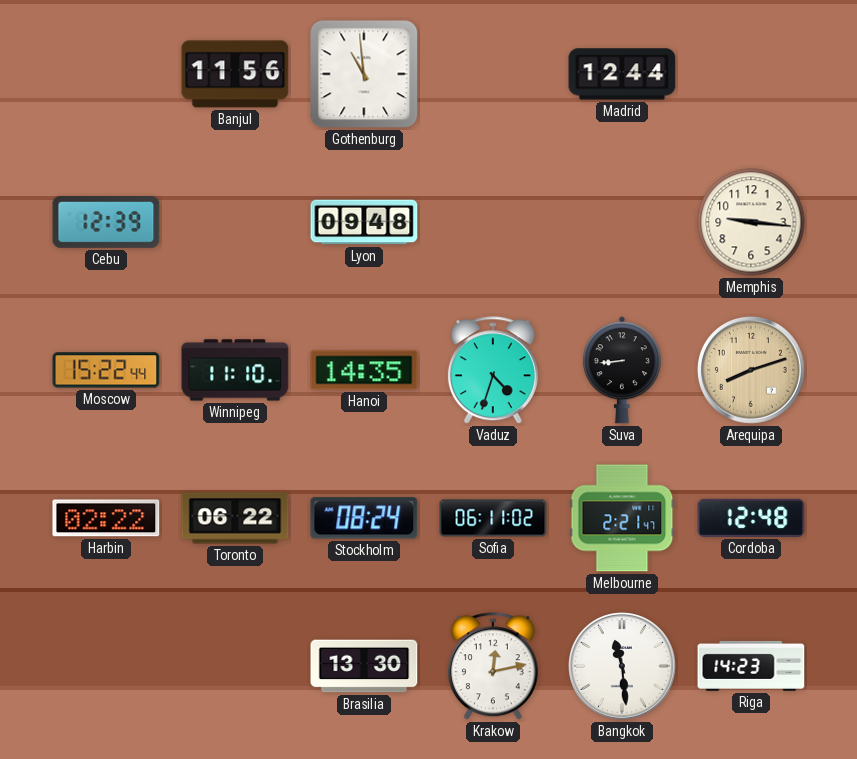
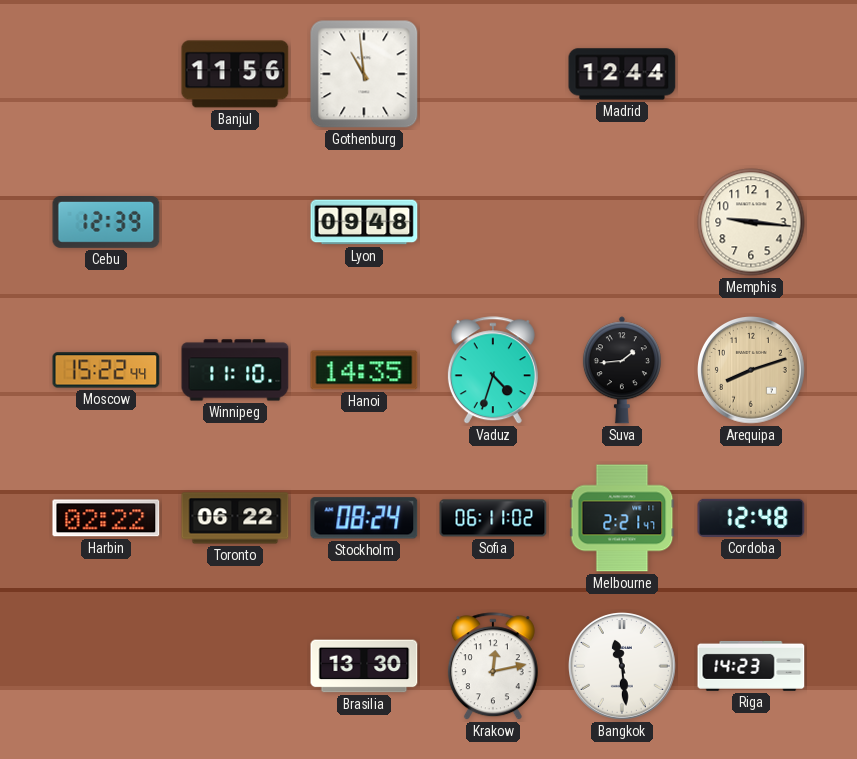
Suva: 8:44 -> 1:44 (622, 370)
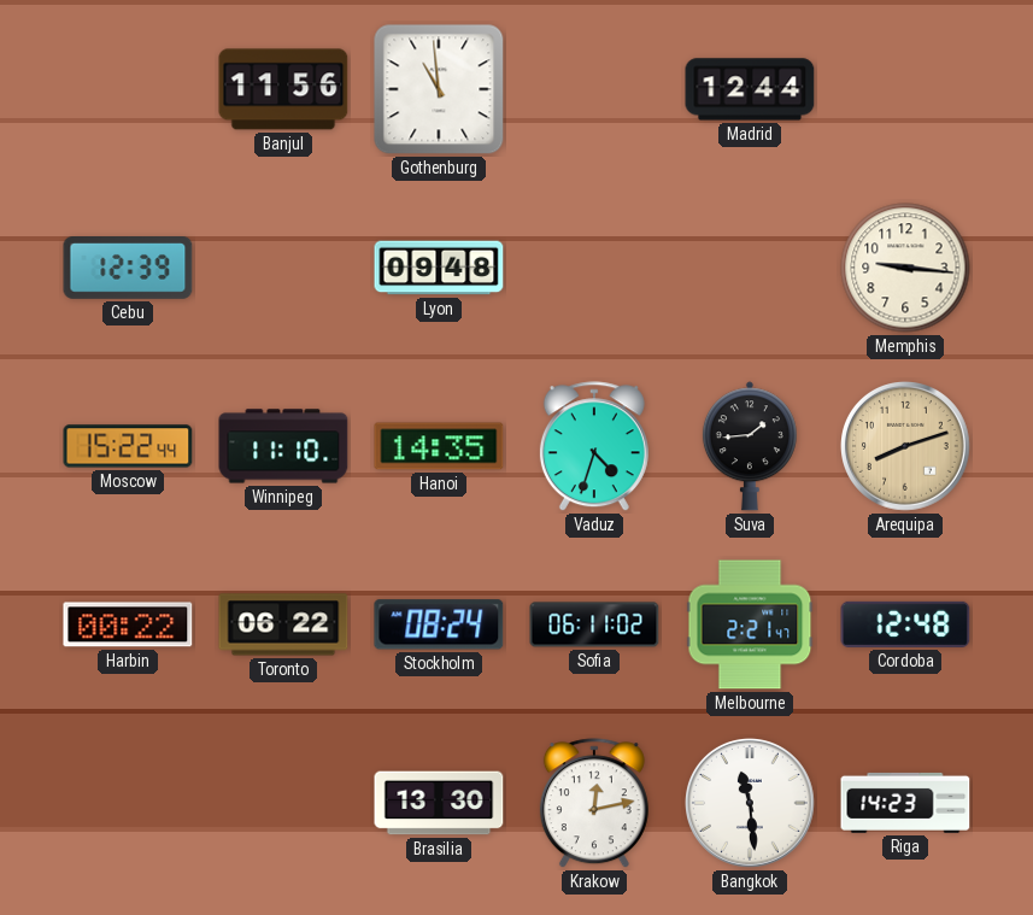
Harbin: 02:22 -> 00:22 (128, 624)
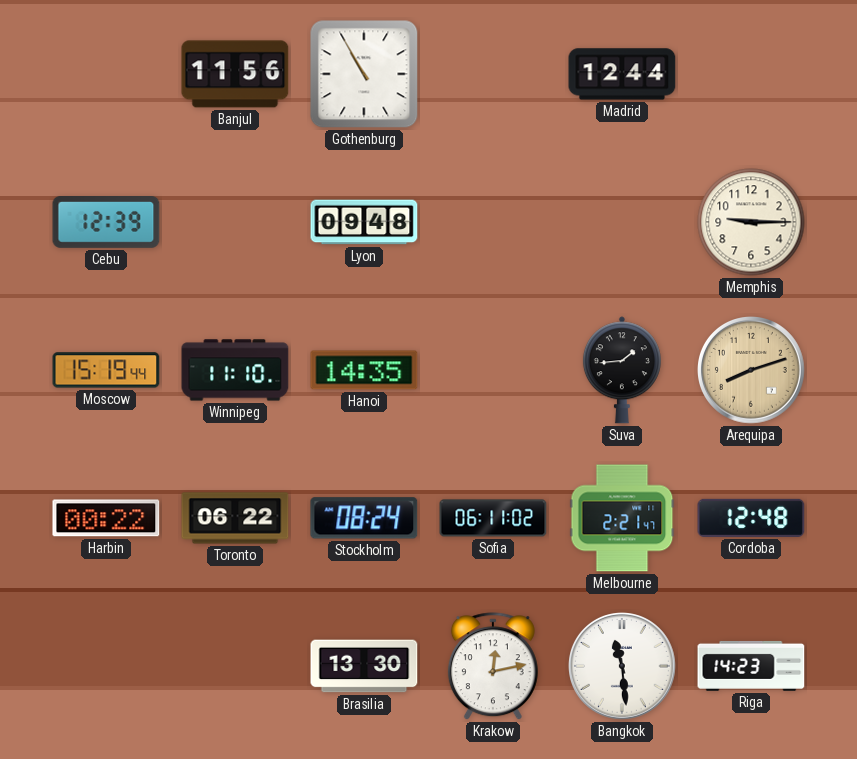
Gothenburg: 10:59 -> 10:55 (364, 74)
Memphis: 9:16 -> 9:15 (751, 222)
Moscow: 15:22 -> 15:19 (106, 370)
Vaduz: 4:33 -> none (594, 447)
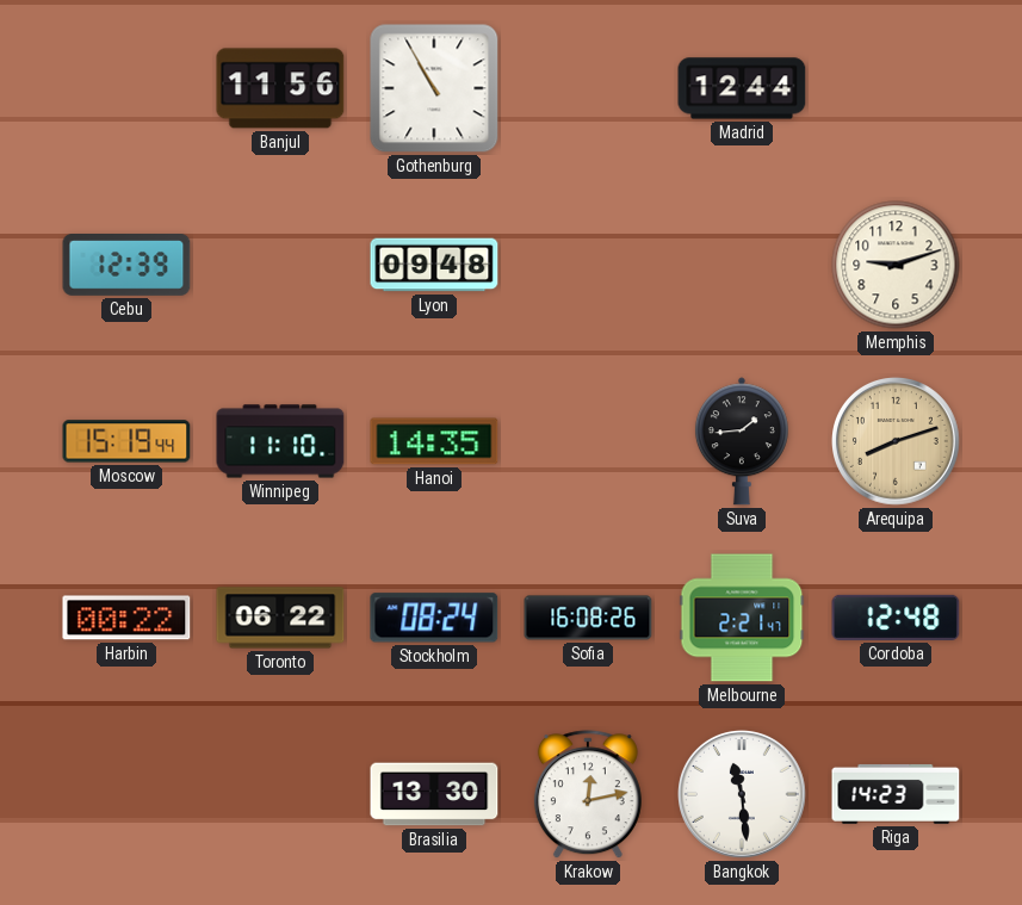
Memphis: 9:15 -> 9:12 (896, 265)
Sofia: 06:11 -> 16:08 (588, 618)
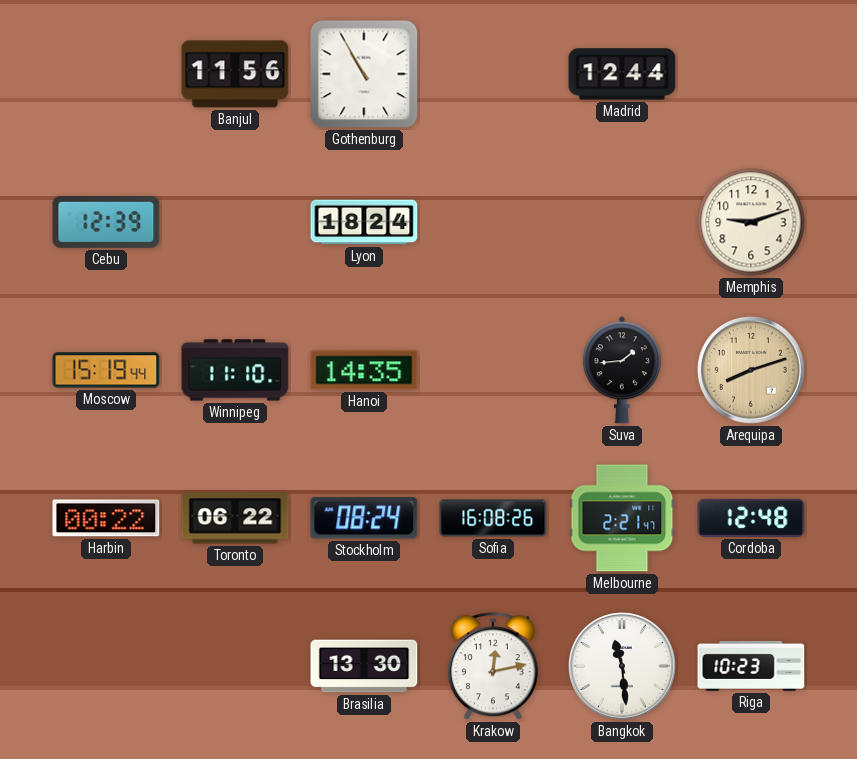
Lyon: 09:48 -> 18:24 (364, 222)
Riga: 14:23 -> 10:23 (751, 666)
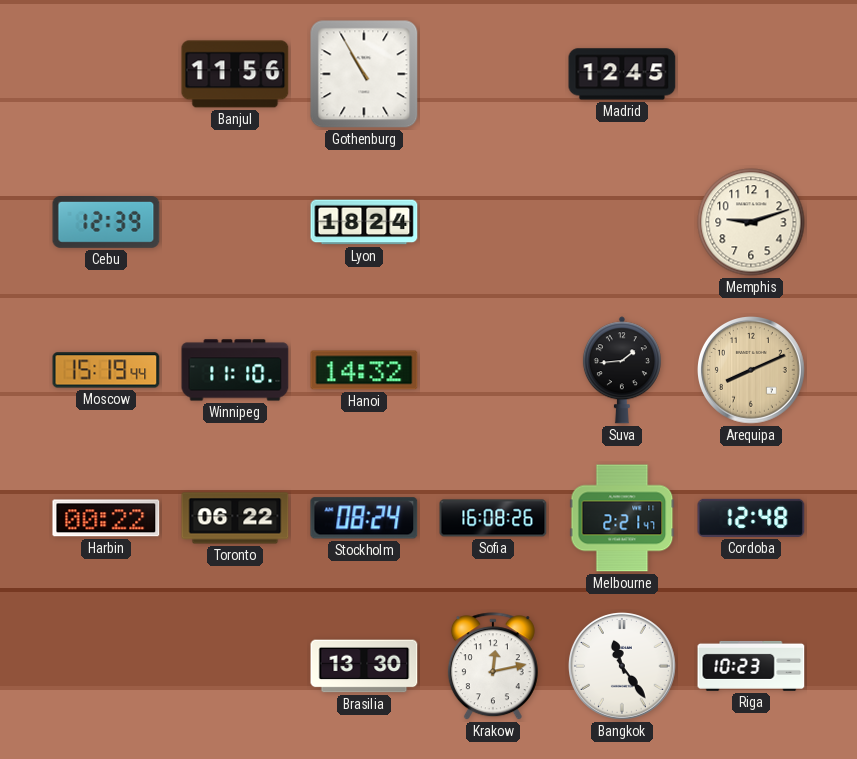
Madrid: 12:44 -> 12:45 (622, 74)
Hanoi: 14:35 -> 14:32 (364, 370)
Arequipa: 8:12 -> 8:11 (752, 371)
Bangkok: 11:29 -> 11:24 (623, 667)
